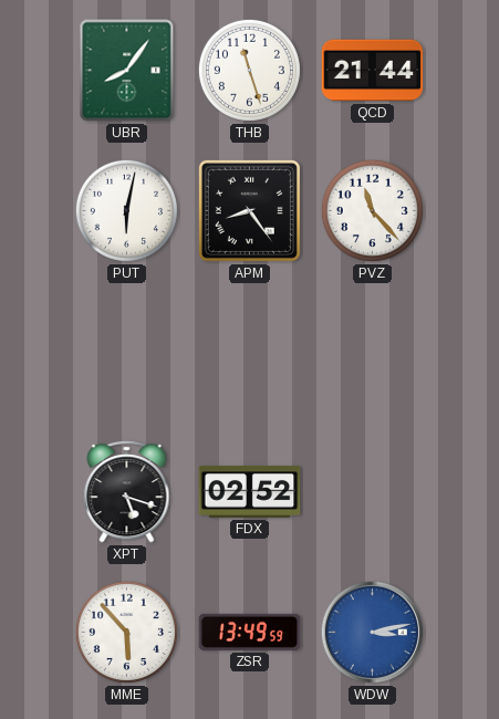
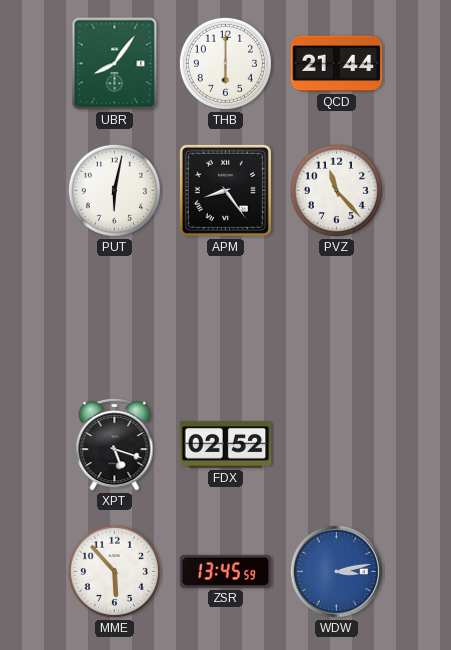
THB: 11:27 -> 6:00 (225, 63)
ZSR: 13:49 -> 13:45 (226, 571)
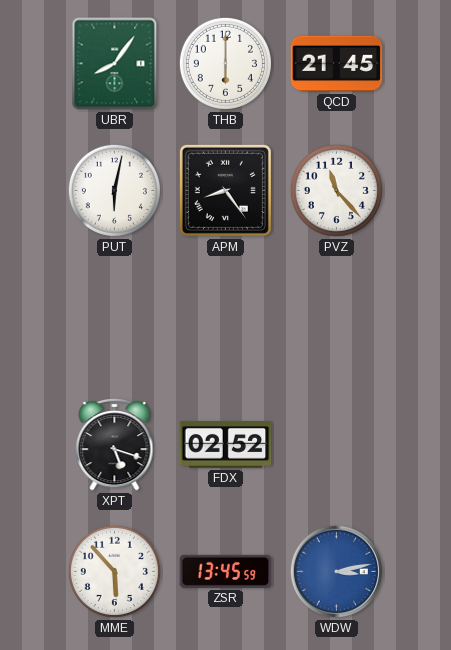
QCD: 21:44 -> 21:45 (337, 64)
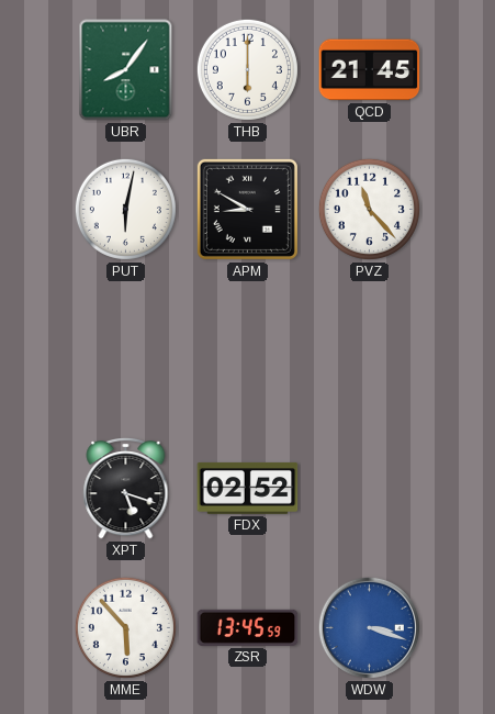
APM: 8:24 -> 8:50 (247, 209)
WDW: 3:13 -> 3:18 (369, 627)
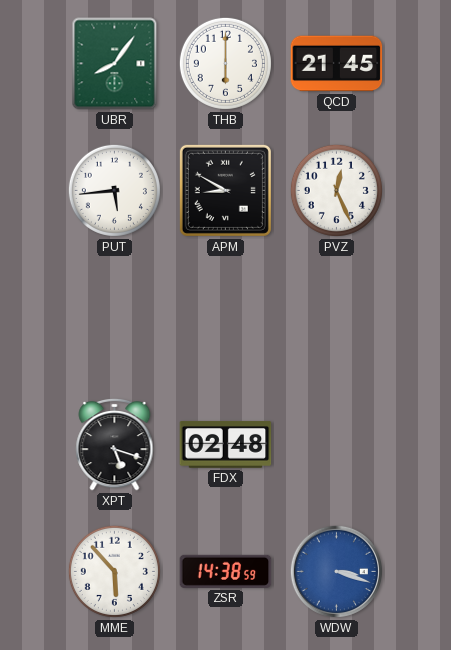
PUT: 6:02 -> 5:44 (114, 190)
PVZ: 11:23 -> 12:26 (336, 190)
FDX: 02:52 -> 02:48 (226, 444)
ZSR: 13:45 -> 14:38 (226, 571)
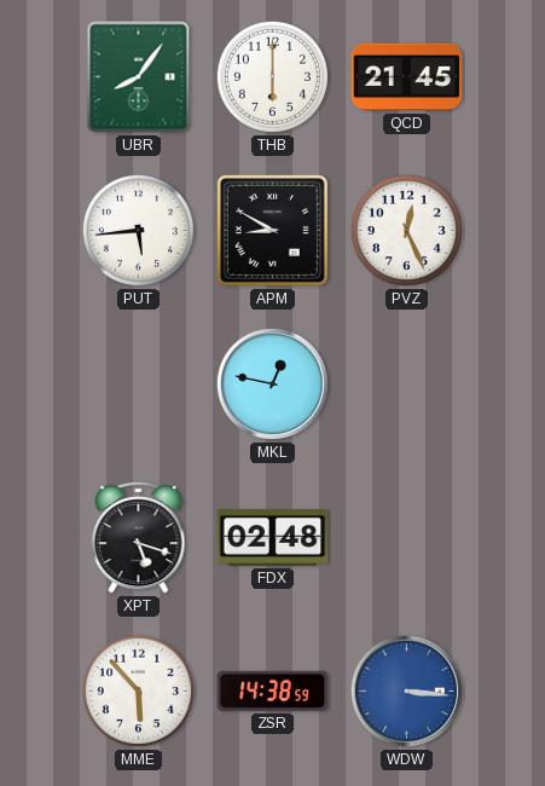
MKL: none -> 12:47 (272, 383)
WDW: 3:18 -> 3:16 (406, 690)
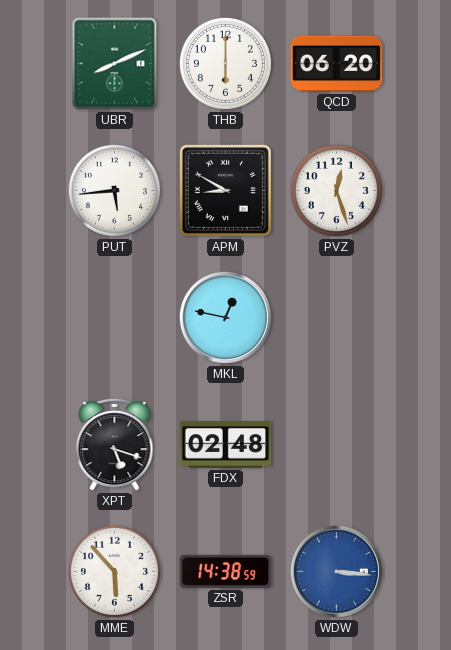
UBR: 8:06 -> 8:11 (115, 64)
QCD: 21:45 -> 06:20 (337, 64)
PVZ: 12:26 -> 12:27 (336, 190)
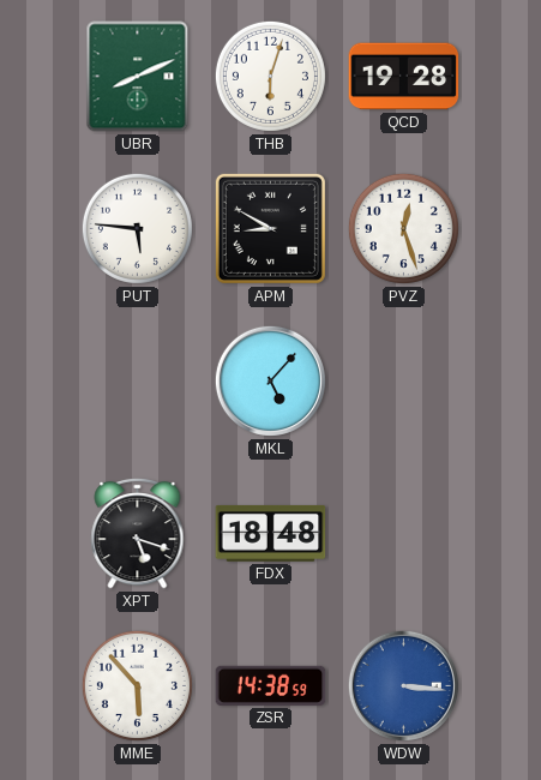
THB: 6:00 -> 6:03 (270, 76)
QCD: 06:20 -> 19:28 (404, 77)
PUT: 5:44 -> 5:46 (137, 228)
MKL: 12:47 -> 5:07 (270, 380)
FDX: 02:48 -> 18:48 (271, 533)
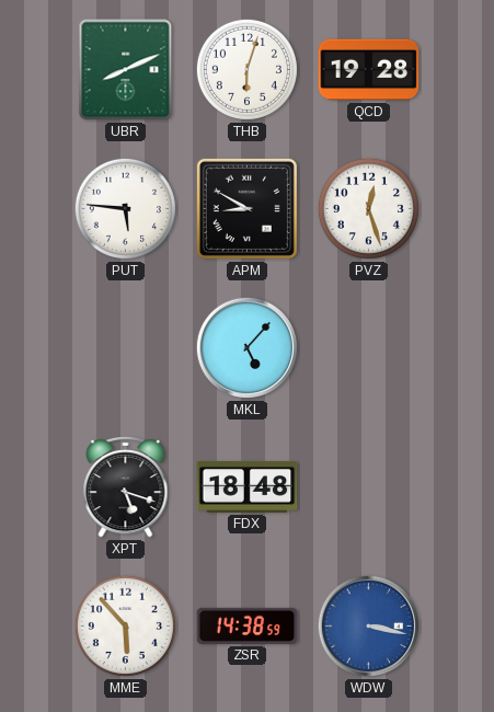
WDW: 3:16 -> 3:17 (368, 625)
